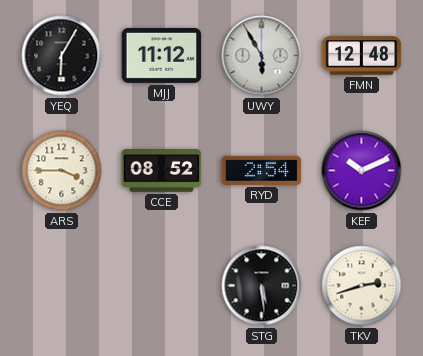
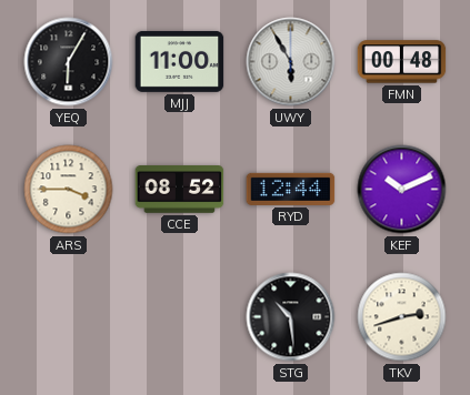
MJJ: 11:12 -> 11:00 (180, 61)
FMN: 12:48 -> 00:48 (402, 62)
RYD: 2:54 -> 12:44 (291, 189)
STG: 5:29 -> 10:29 (291, 317)
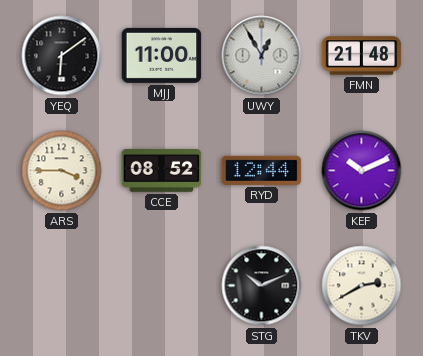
YEQ: 6:05 -> 6:09 (62, 56)
UWY: 5:55 -> 12:55 (262, 56)
FMN: 00:48 -> 21:48 (362, 56)
STG: 10:29 -> 10:11 (262, 286)
TKV: 2:42 -> 2:40 (362, 286)
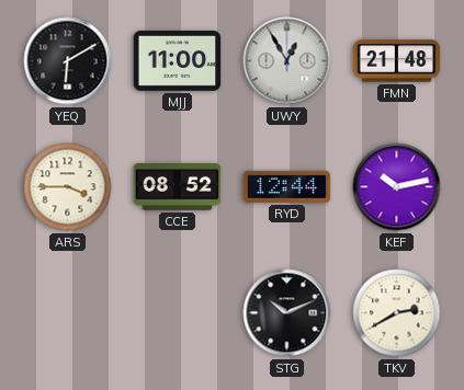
YEQ: 6:09 -> 6:10 (68, 61)
KEF: 10:11 -> 10:13 (397, 187)
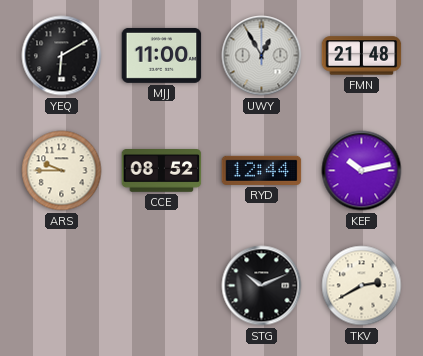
ARS: 3:45 -> 9:45 (62, 171)
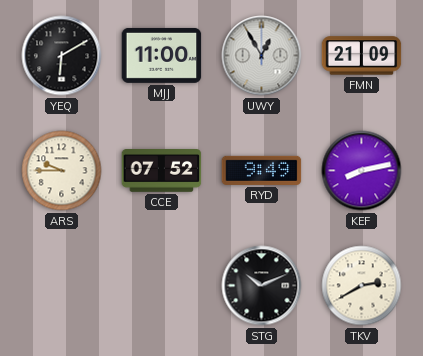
FMN: 21:48 -> 21:09 (362, 56)
CCE: 08:52 -> 07:52 (162, 171)
RYD: 12:44 -> 9:49 (262, 170)
KEF: 10:13 -> 8:13 (362, 171)
